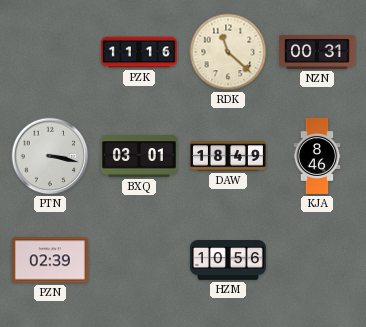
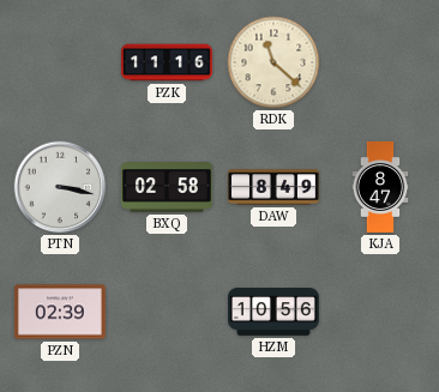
NZN: 00:31 -> none (317, 53)
BXQ: 03:01 -> 02:58 (167, 187)
DAW: 18:49 -> 8:49 (273, 187)
KJA: 8:46 -> 8:47 (380, 187)
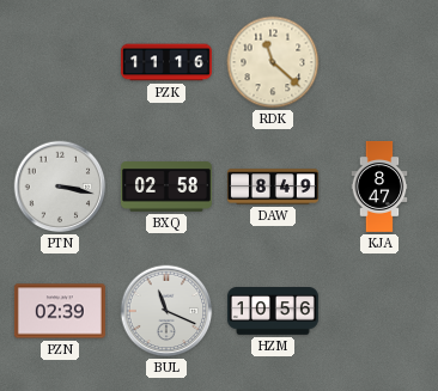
BUL: none -> 11:19 (166, 311)
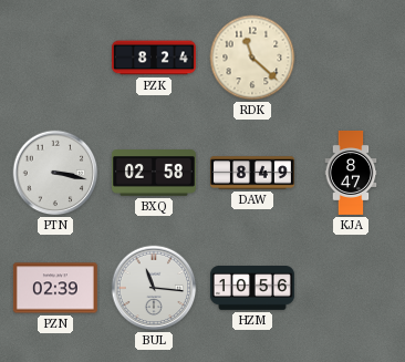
PZK: 11:16 -> 8:24 (154, 58)
BUL: 11:19 -> 11:16 (154, 288)
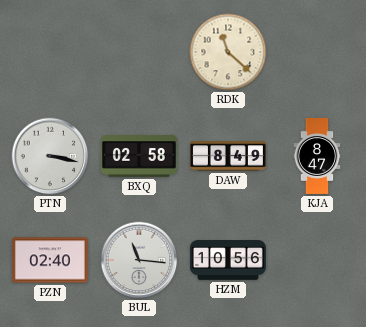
PZK: 8:24 -> none (154, 58)
PZN: 02:39 -> 02:40 (50, 260)
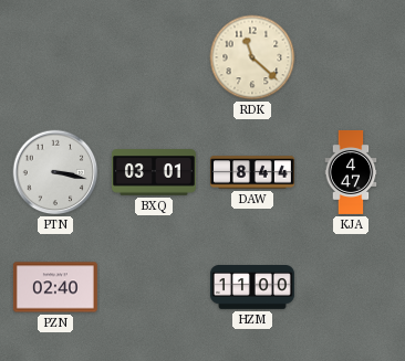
BXQ: 02:58 -> 03:01 (154, 172)
DAW: 8:49 -> 8:44 (252, 172)
KJA: 8:47 -> 4:47 (351, 172)
BUL: 11:16 -> none (139, 260)
HZM: 10:56 -> 11:00 (252, 288)
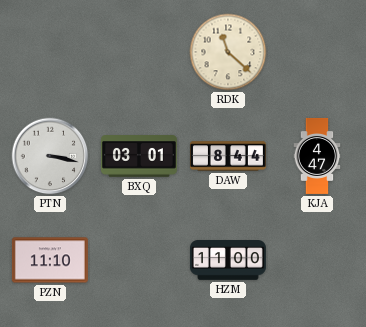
PZN: 02:40 -> 11:10 (50, 260)
